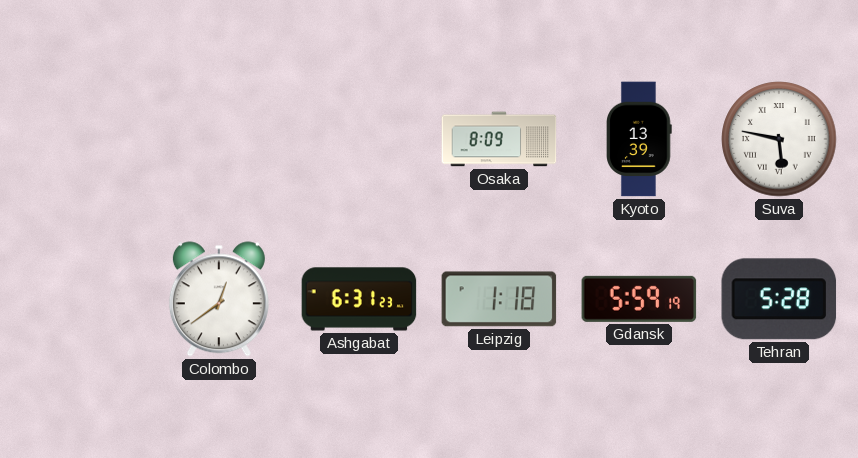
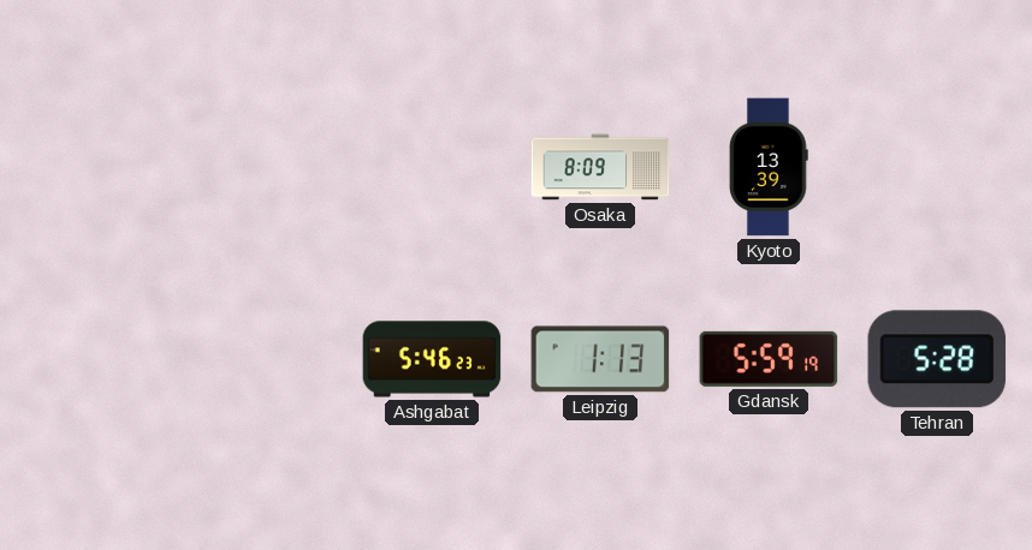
Suva: 5:47 -> none (779, 139)
Colombo: 12:39 -> none (219, 299)
Ashgabat: 6:31 -> 5:46 (432, 359)
Leipzig: 1:18 -> 1:13 (600, 359)
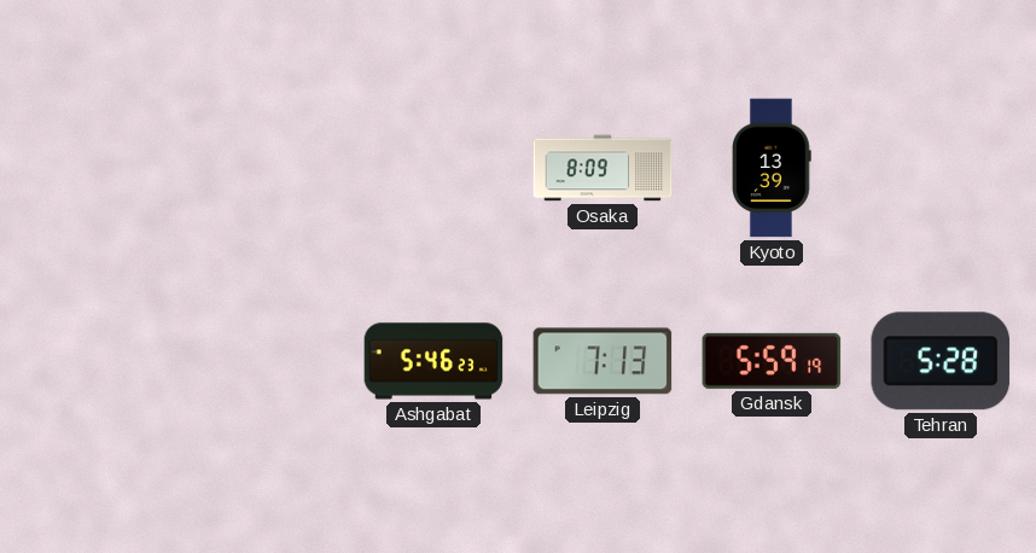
Leipzig: 1:13 -> 7:13 (603, 361)
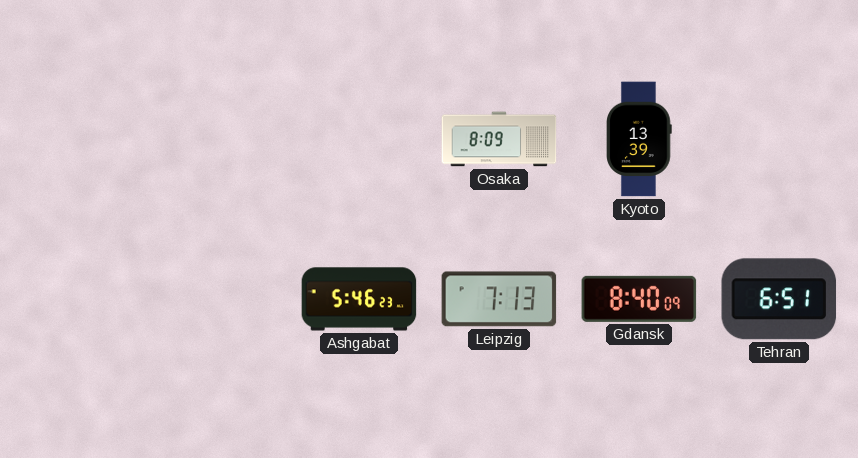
Gdansk: 5:59 -> 8:40 (639, 299)
Tehran: 5:28 -> 6:51 (779, 299)
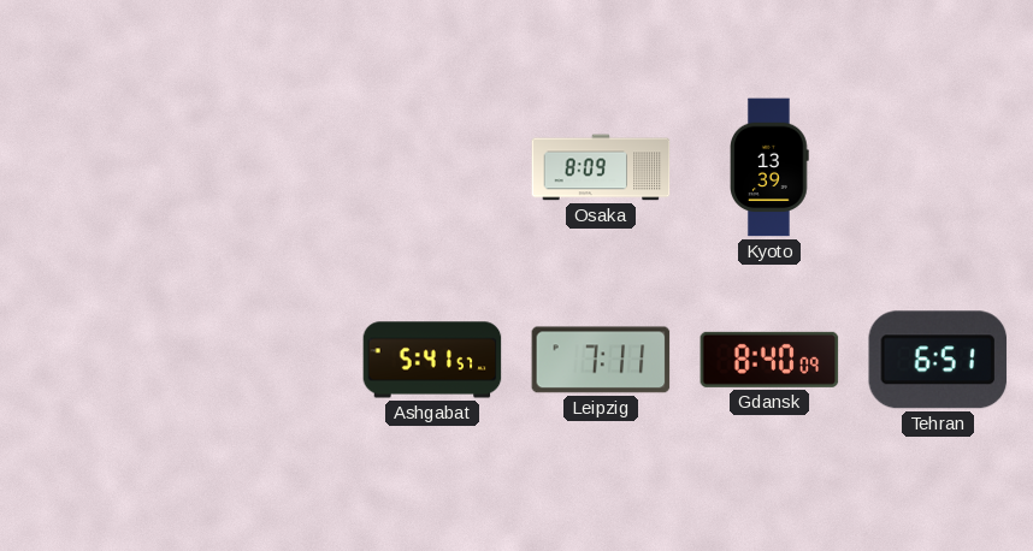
Ashgabat: 5:46 -> 5:41 (432, 360)
Leipzig: 7:13 -> 7:11 (601, 360)
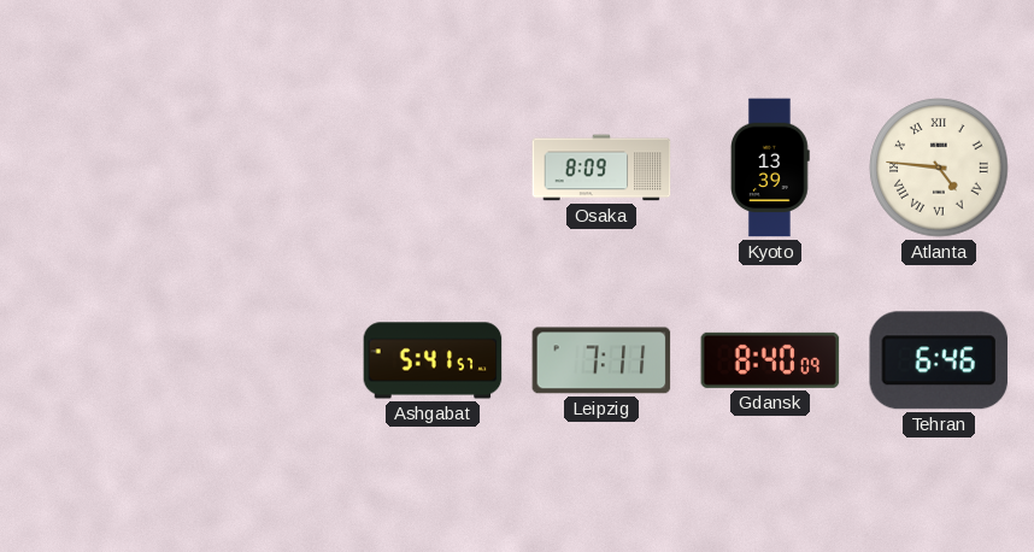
Atlanta: none -> 4:46 (939, 168)
Tehran: 6:51 -> 6:46 (939, 360)
